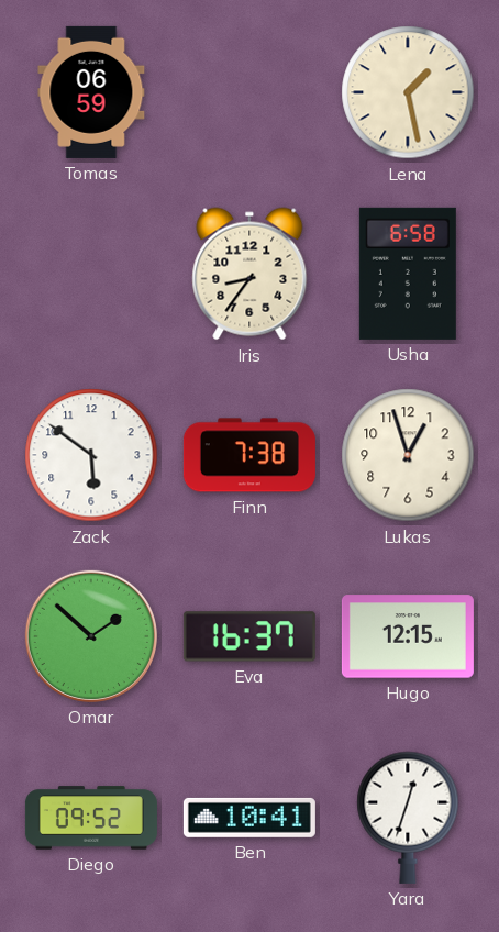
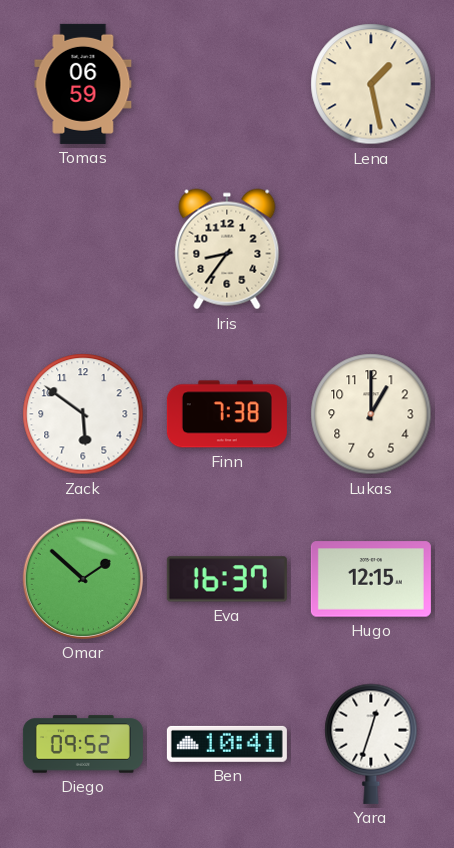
Usha: 6:58 -> none (408, 274)
Lukas: 12:57 -> 1:00 (371, 414)
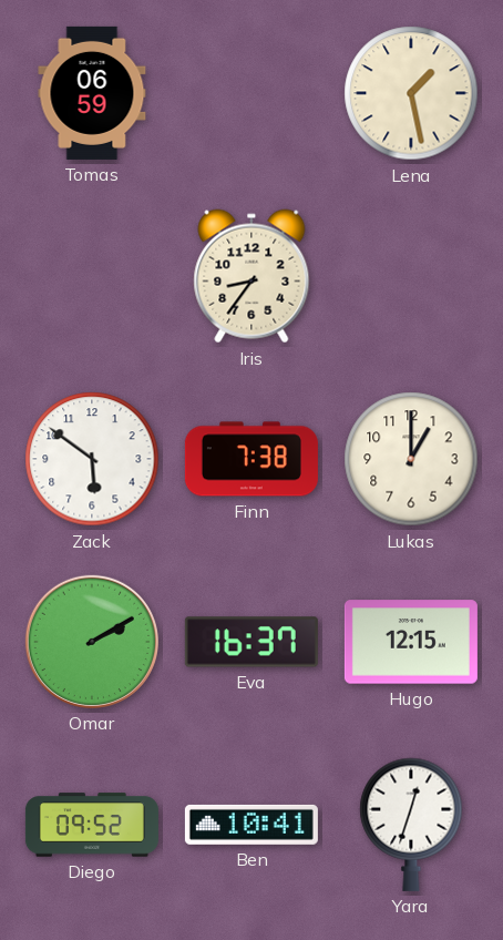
Omar: 1:52 -> 2:10 (92, 642)
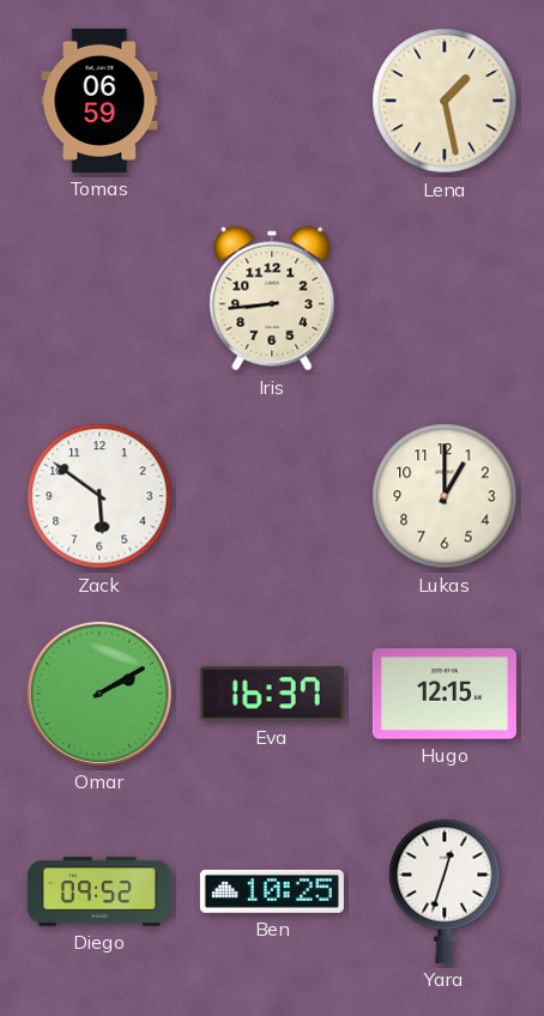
Iris: 8:36 -> 8:44 (272, 298)
Finn: 7:38 -> none (251, 459)
Ben: 10:41 -> 10:25 (272, 891)
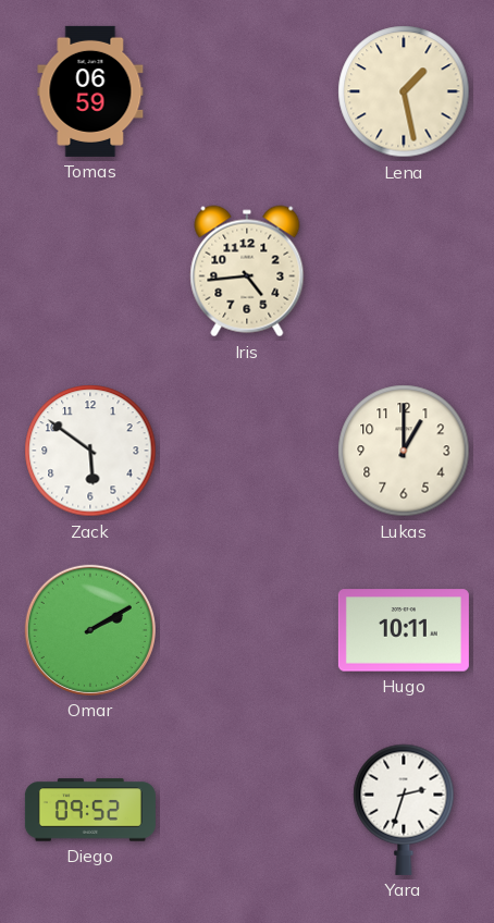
Iris: 8:44 -> 4:44 (247, 271)
Eva: 16:37 -> none (272, 694)
Hugo: 12:15 -> 10:11 (404, 630)
Ben: 10:25 -> none (272, 891)
Yara: 12:33 -> 2:33 (404, 810)
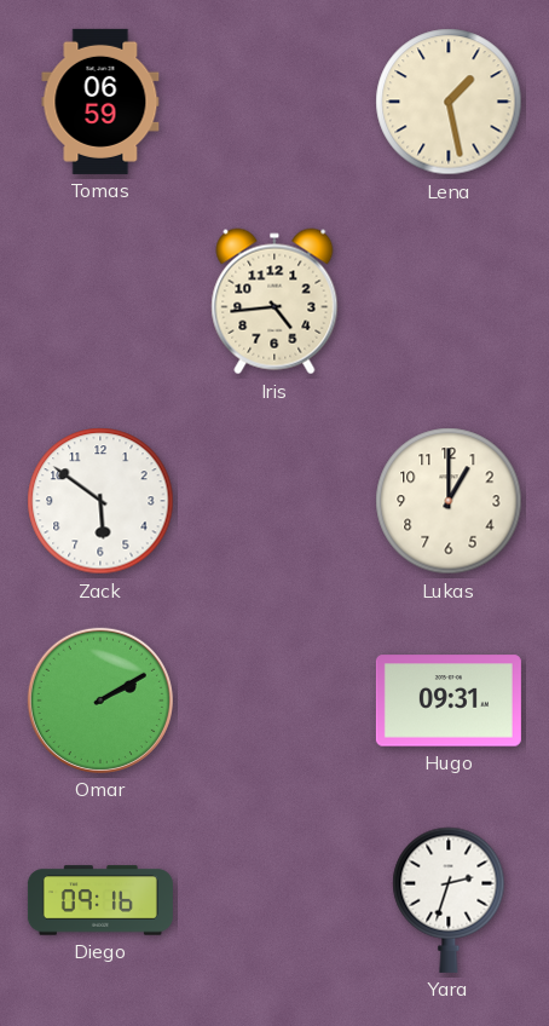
Hugo: 10:11 -> 09:31 (449, 701)
Diego: 09:52 -> 09:16 (100, 900)
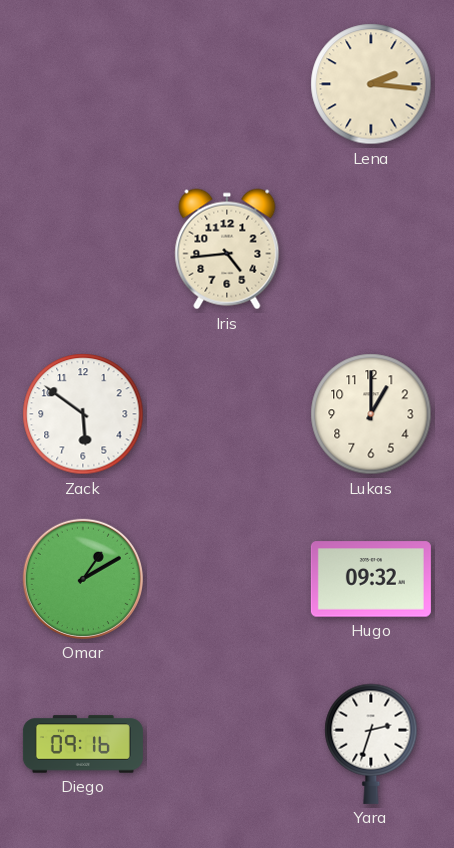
Tomas: 06:59 -> none (100, 102)
Lena: 1:28 -> 2:16 (371, 84)
Omar: 2:10 -> 1:10 (83, 579)
Hugo: 09:31 -> 09:32 (371, 579)
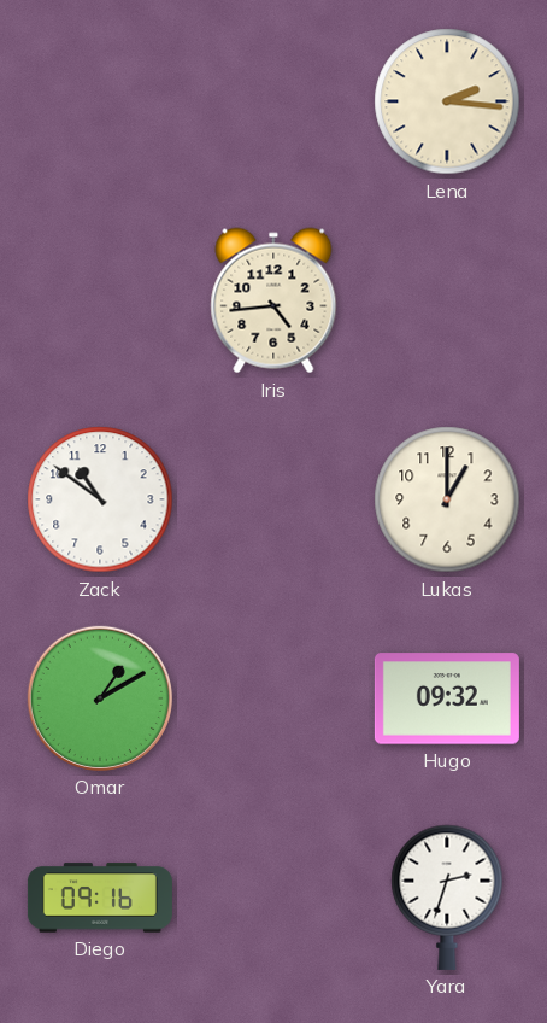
Zack: 5:51 -> 10:51 (100, 499)
